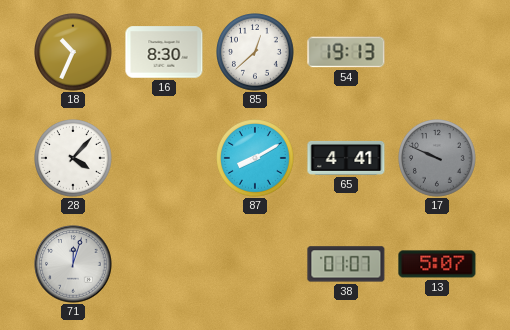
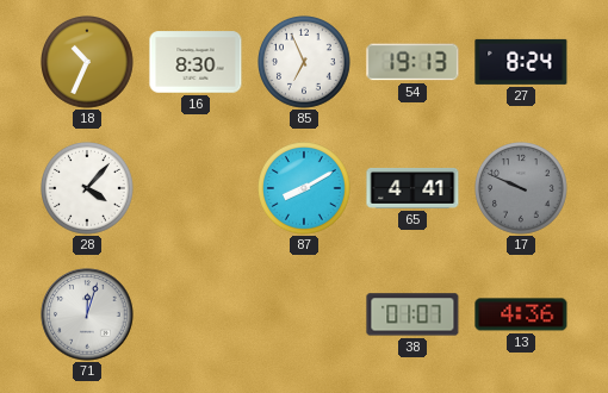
85: 12:38 -> 6:56 (305, 63)
27: none -> 8:24 (521, 62)
13: 5:07 -> 4:36 (521, 314)
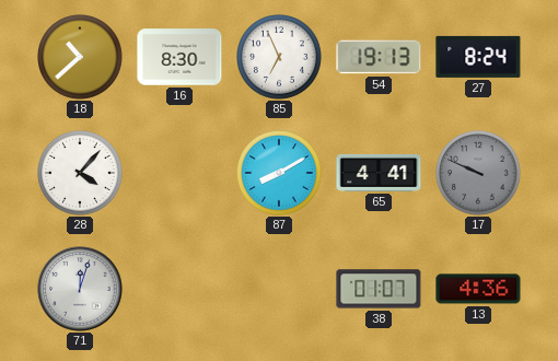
18: 10:34 -> 10:38 (81, 58)
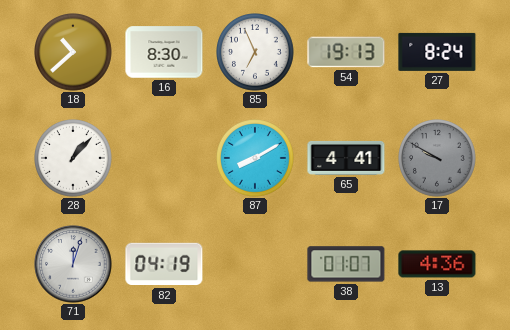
28: 4:07 -> 1:07 (74, 159)
17: 9:49 -> 9:50 (438, 159)
82: none -> 04:19 (164, 264)
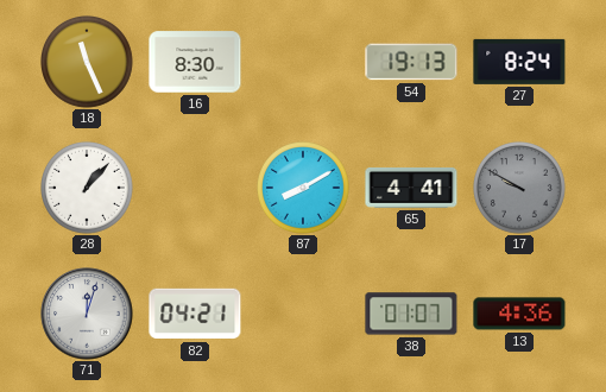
18: 10:38 -> 11:26 (88, 63)
85: 6:56 -> none (256, 53)
82: 04:19 -> 04:21 (195, 314)
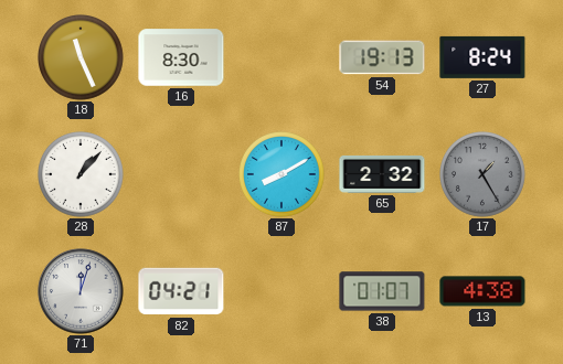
65: 4:41 -> 2:32 (382, 174)
17: 9:50 -> 1:25 (484, 175)
13: 4:36 -> 4:38 (482, 291)
